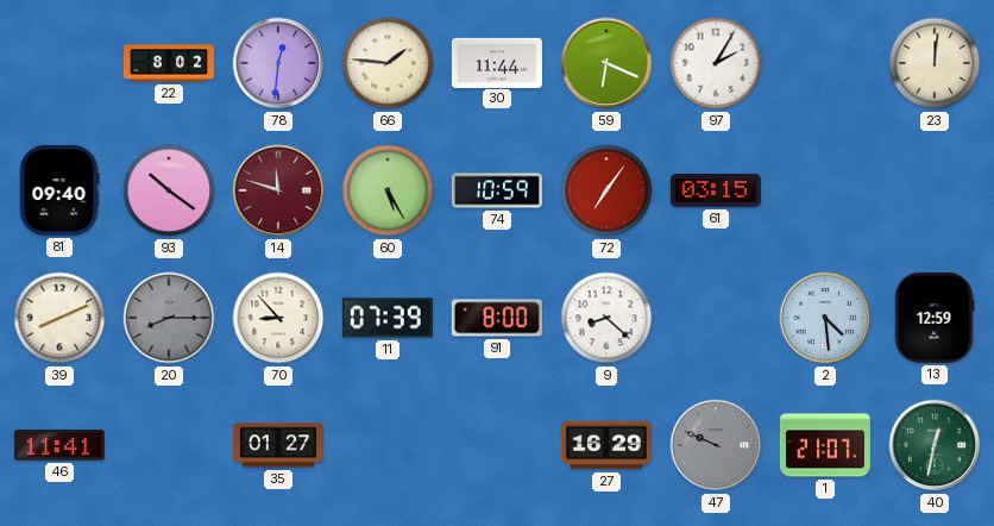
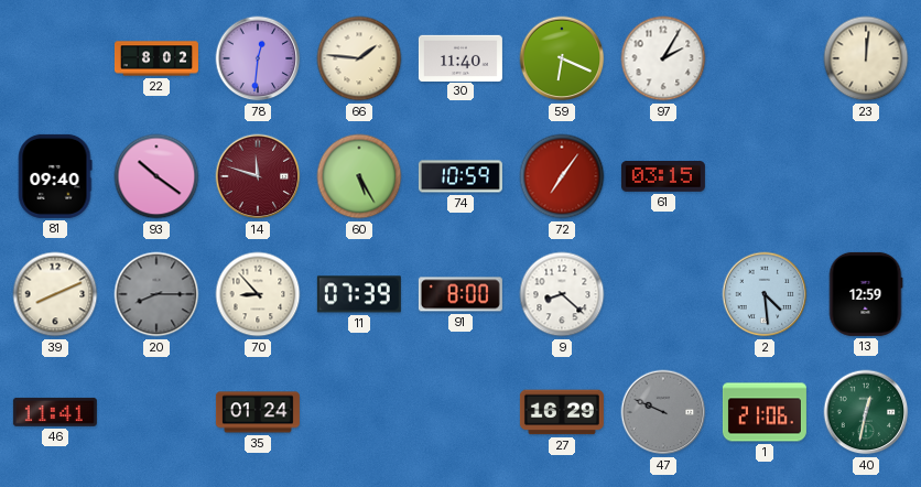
30: 11:44 -> 11:40 (460, 57)
35: 01:27 -> 01:24 (258, 412)
1: 21:07 -> 21:06 (765, 412)
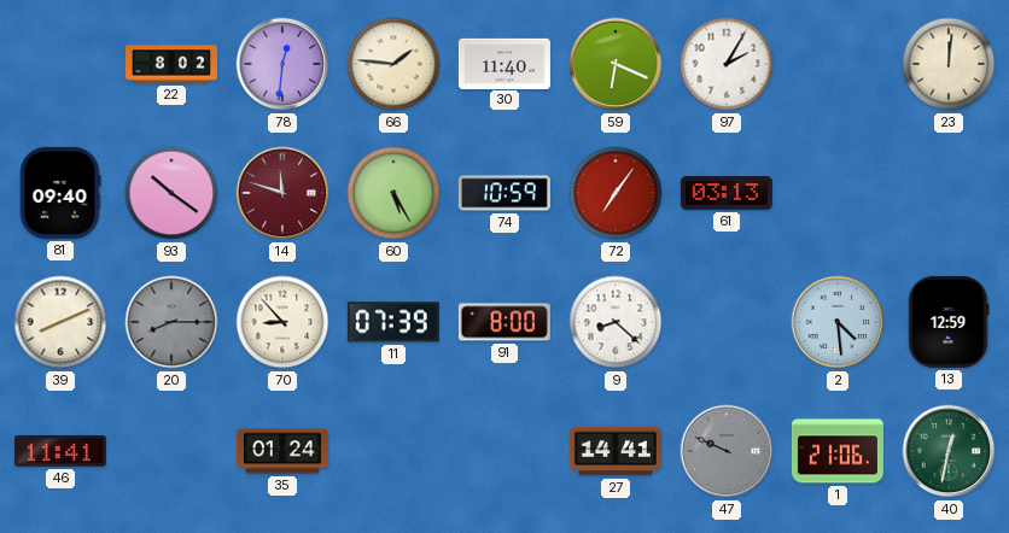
61: 03:15 -> 03:13 (727, 194)
27: 16:29 -> 14:41 (616, 451)
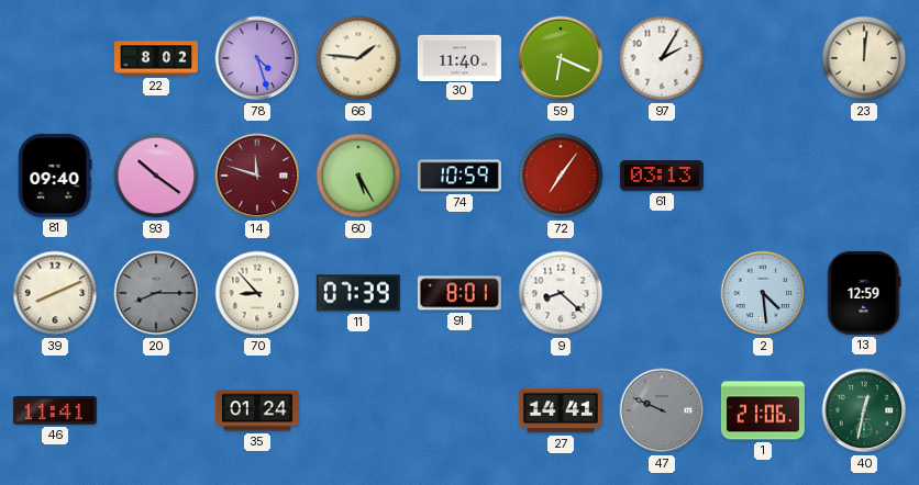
78: 12:31 -> 4:27 (257, 58)
91: 8:00 -> 8:01 (459, 293)
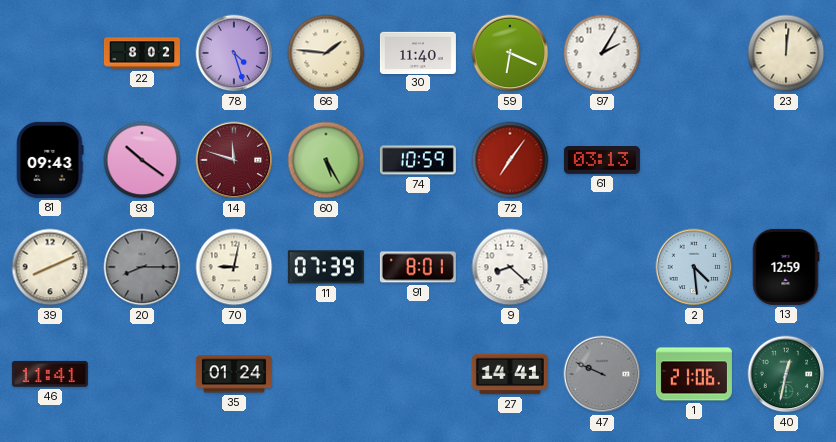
81: 09:40 -> 09:43 (50, 160)
70: 8:53 -> 9:02 (234, 267)
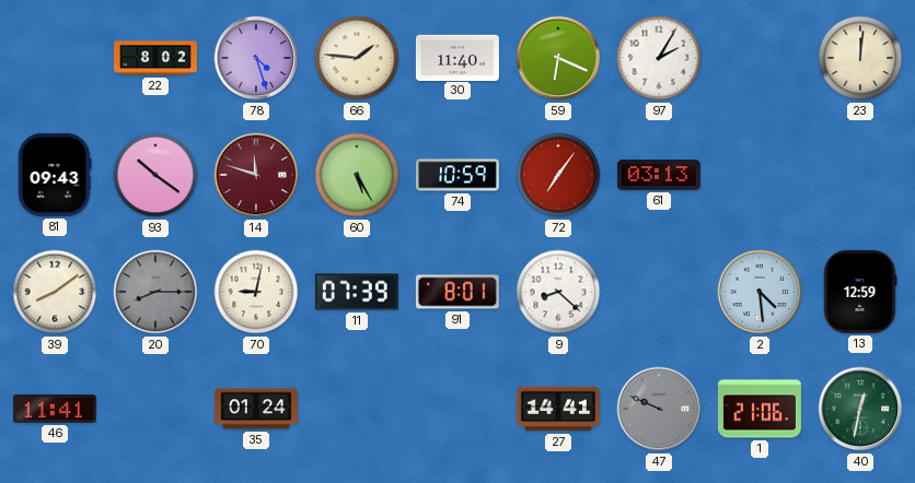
39: 8:11 -> 8:09 (55, 292)
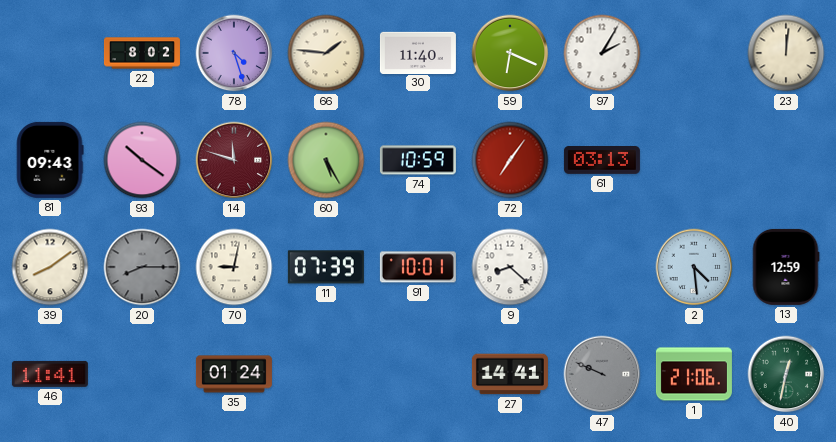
91: 8:01 -> 10:01 (418, 267)
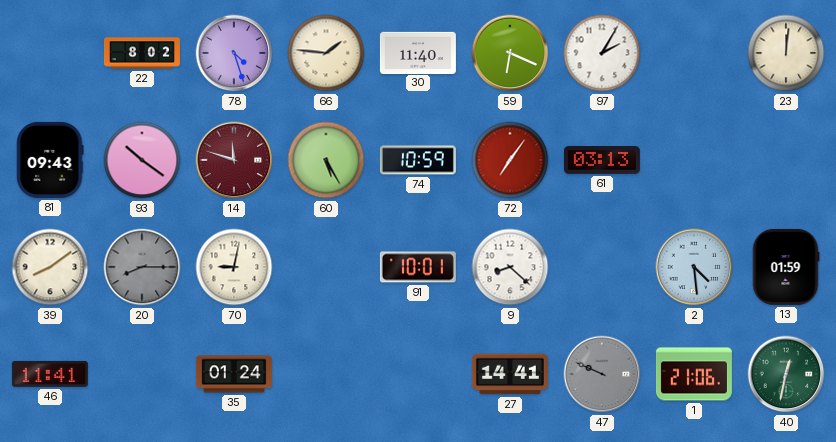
11: 07:39 -> none (326, 267)
13: 12:59 -> 01:59 (786, 267)
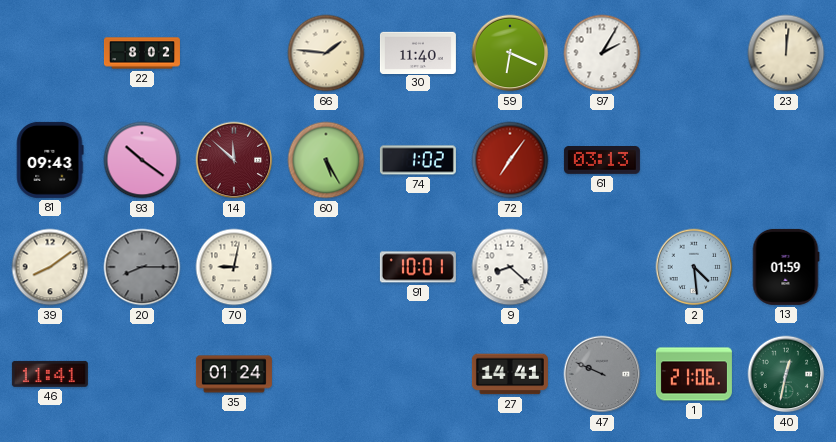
78: 4:27 -> none (234, 53)
14: 11:48 -> 11:52 (234, 160)
74: 10:59 -> 1:02 (418, 160)
